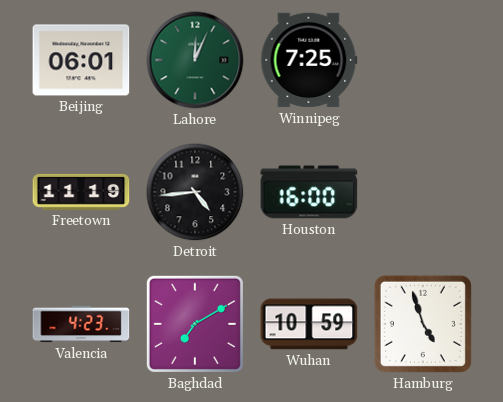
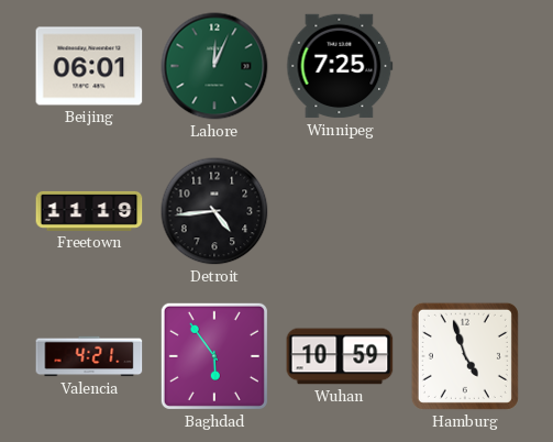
Houston: 16:00 -> none (309, 192)
Valencia: 4:23 -> 4:21 (89, 356)
Baghdad: 7:10 -> 5:54 (214, 356)
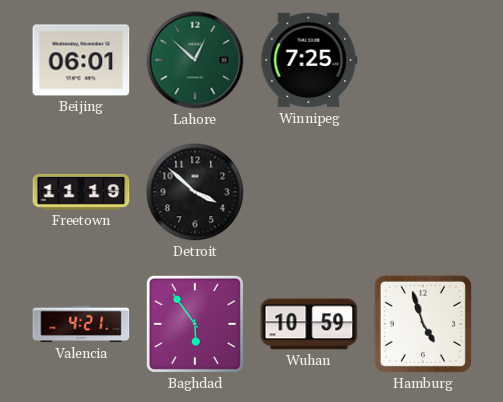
Lahore: 12:04 -> 12:52 (195, 60)
Detroit: 4:44 -> 3:52 (195, 192)
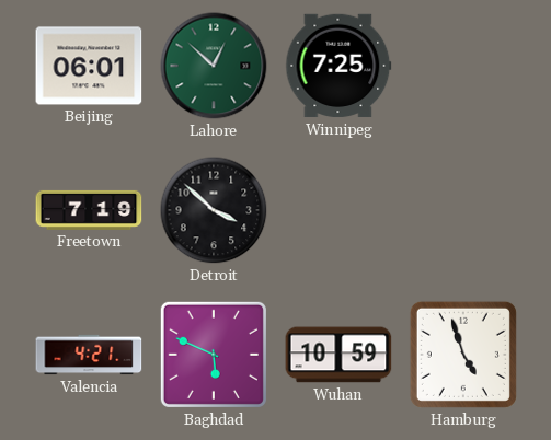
Freetown: 11:19 -> 7:19 (89, 210)
Baghdad: 5:54 -> 5:49 (214, 355)
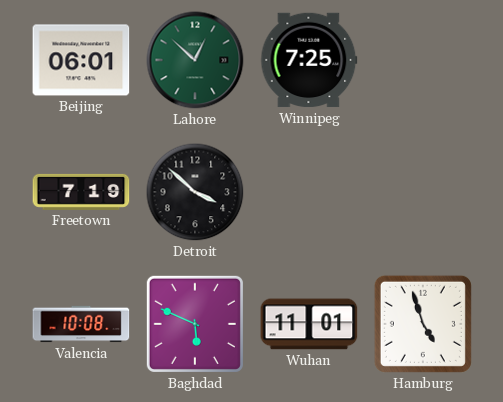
Valencia: 4:21 -> 10:08 (81, 324)
Wuhan: 10:59 -> 11:01 (309, 324)
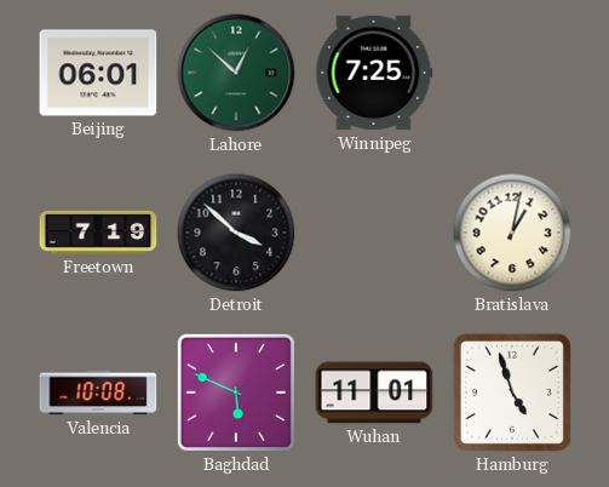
Bratislava: none -> 1:02 (512, 233)
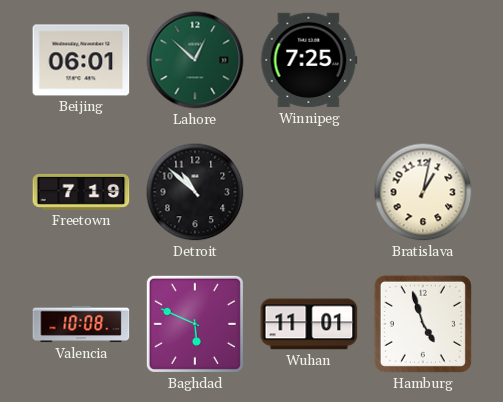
Detroit: 3:52 -> 10:52 (195, 192)
